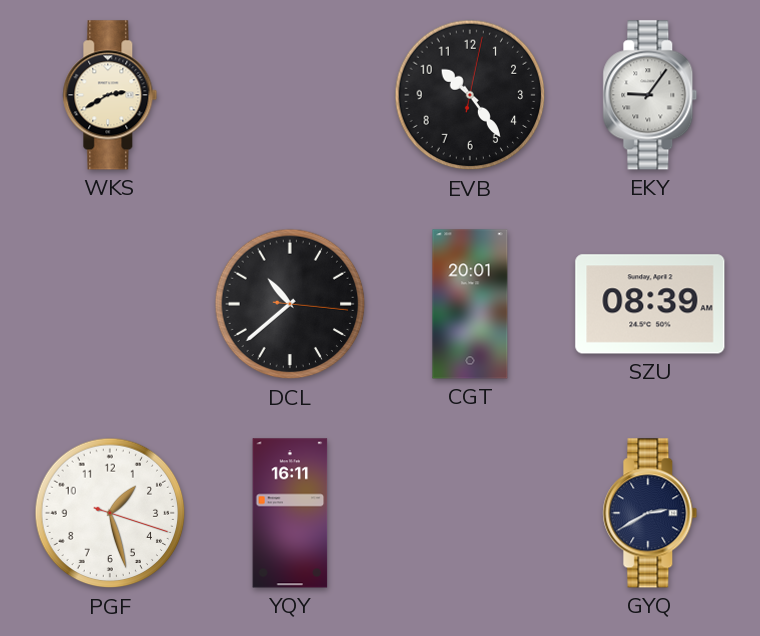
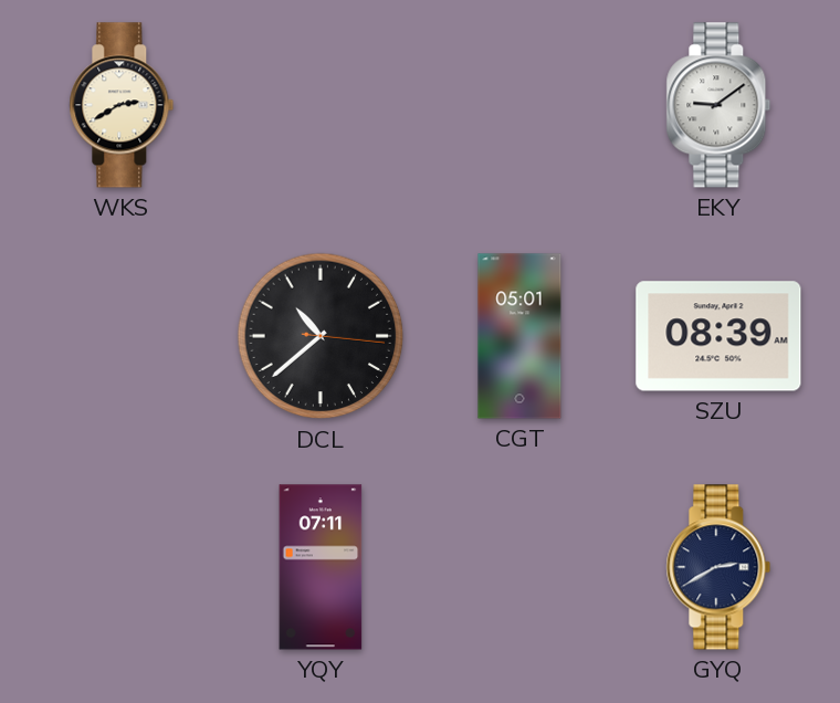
EVB: 10:24 -> none (470, 95)
EKY: 9:06 -> 9:09 (718, 105)
CGT: 20:01 -> 05:01 (519, 336)
PGF: 1:27 -> none (110, 513)
YQY: 16:11 -> 07:11 (321, 567)
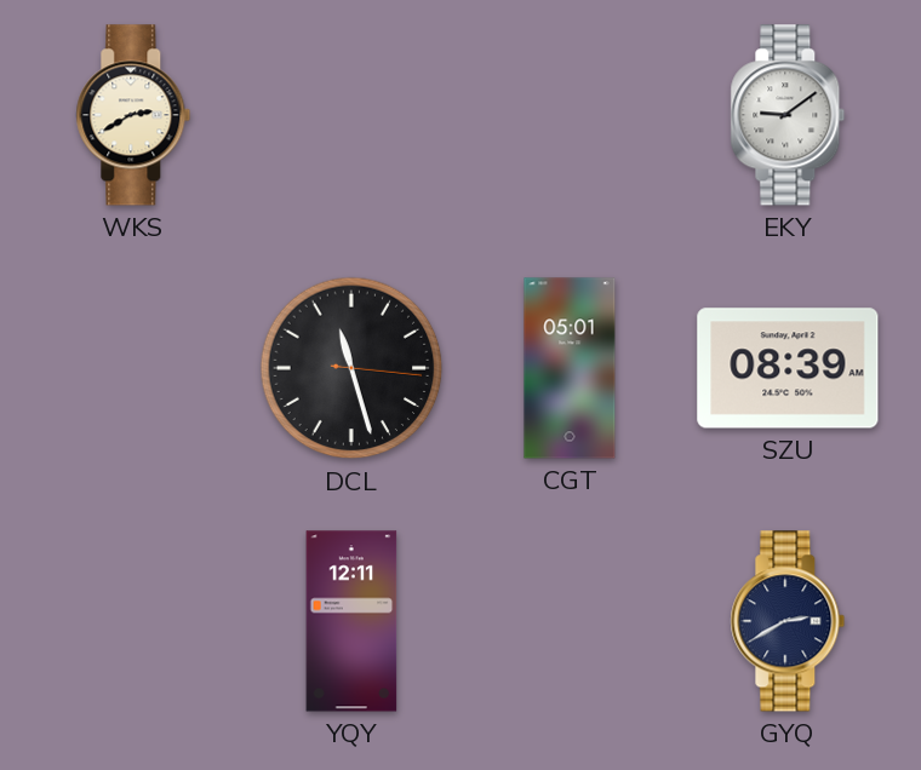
DCL: 10:38 -> 11:27 (351, 368)
YQY: 07:11 -> 12:11 (351, 621)
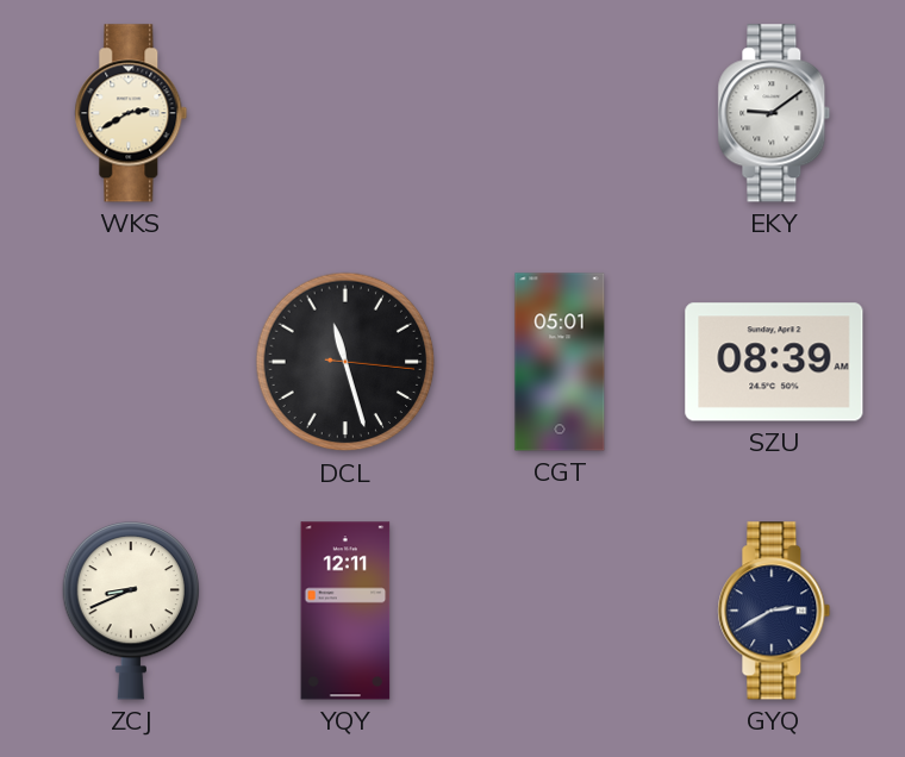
ZCJ: none -> 8:41 (131, 612)
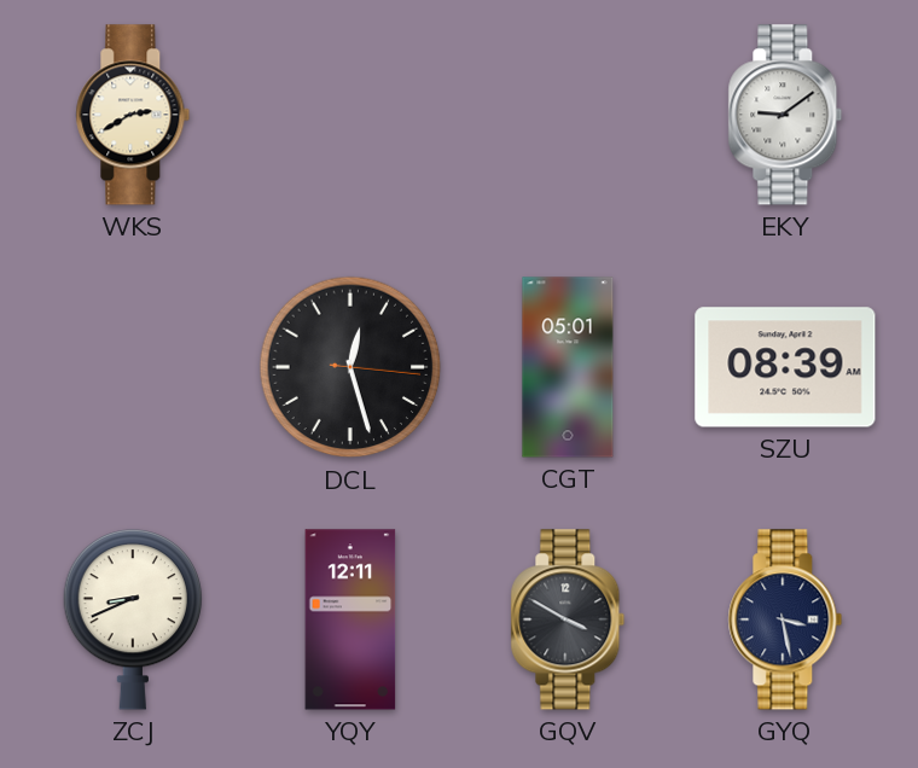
DCL: 11:27 -> 12:27 (350, 367)
GQV: none -> 3:50 (568, 619)
GYQ: 2:40 -> 3:28 (785, 619)
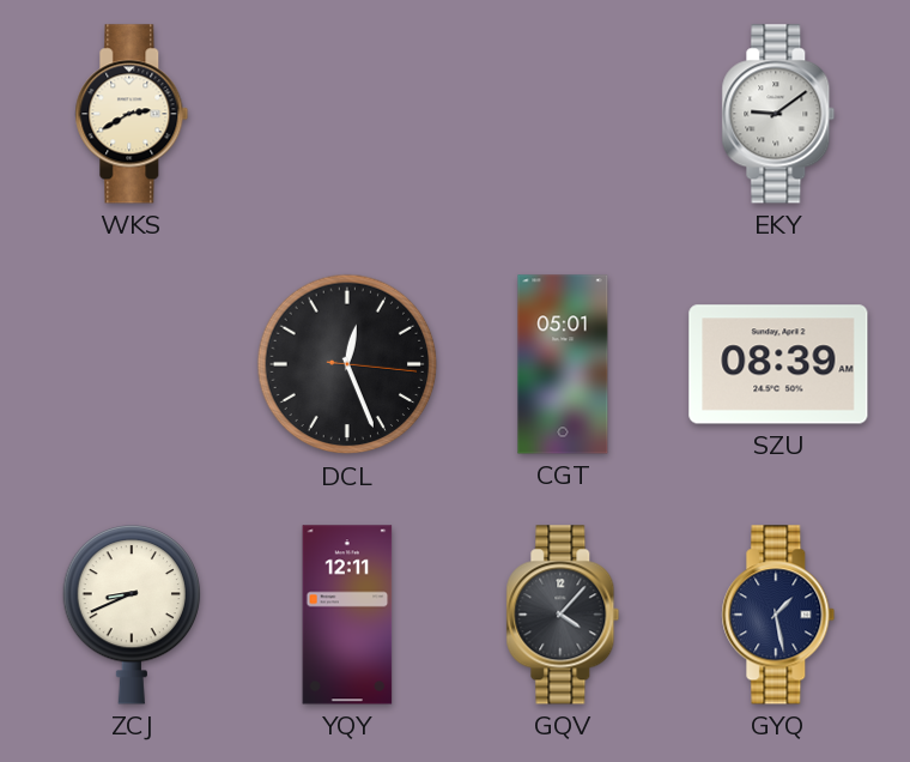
DCL: 12:27 -> 12:26 (347, 364)
GQV: 3:50 -> 4:07 (563, 615)
GYQ: 3:28 -> 1:28 (778, 615)
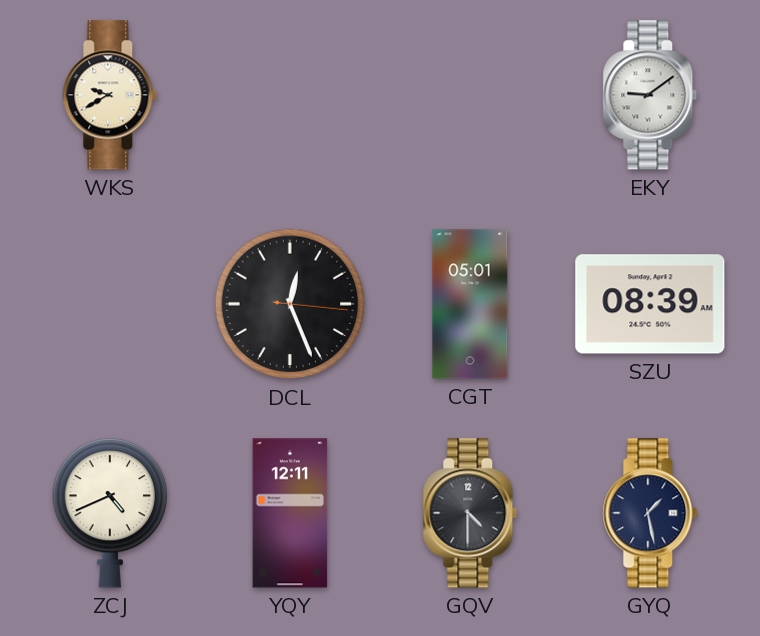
WKS: 2:40 -> 9:40 (110, 95)
ZCJ: 8:41 -> 4:41 (110, 514)
GQV: 4:07 -> 4:30 (470, 513)
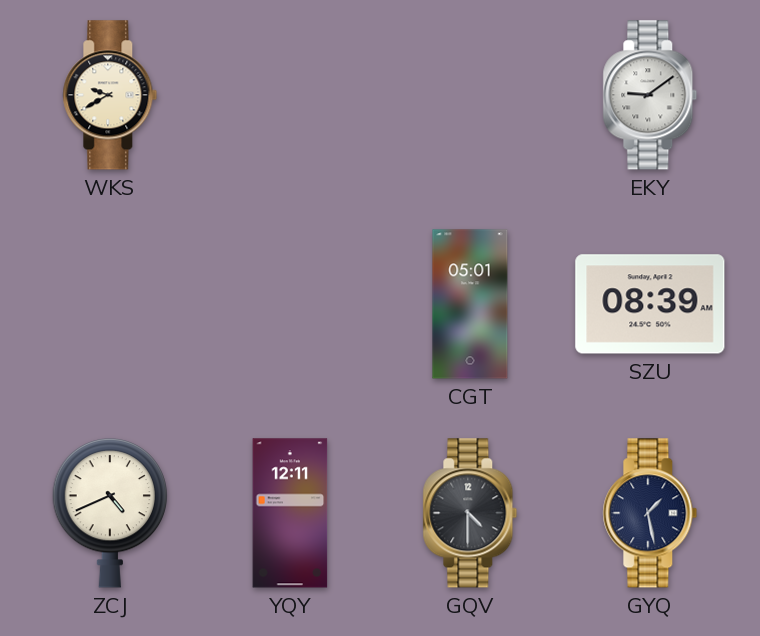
DCL: 12:26 -> none (290, 304)
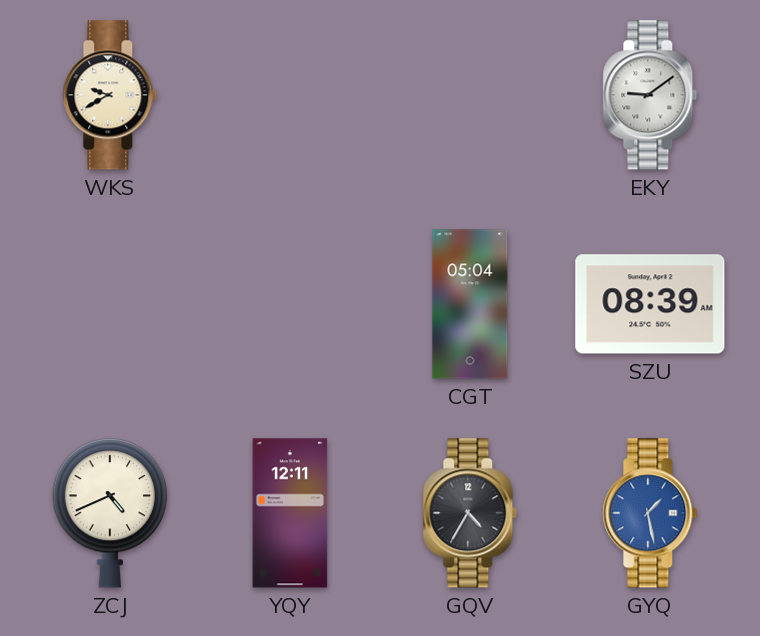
CGT: 05:01 -> 05:04 (470, 304)
GQV: 4:30 -> 4:35 (470, 513)
GYQ dial: navy -> blue (650, 513)
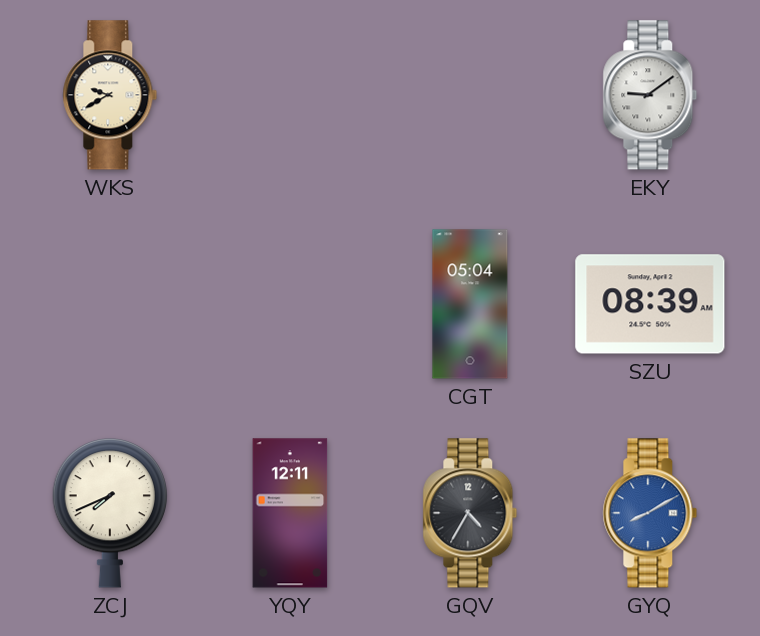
ZCJ: 4:41 -> 7:41 (110, 514)
GYQ: 1:28 -> 8:10 (650, 513)
